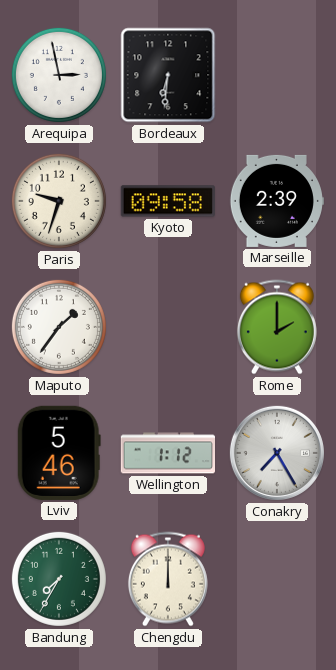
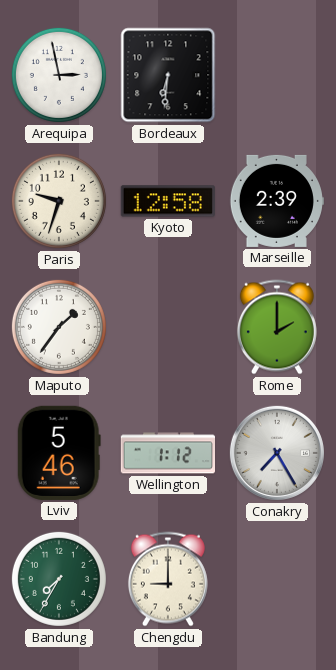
Kyoto: 09:58 -> 12:58 (168, 201)
Chengdu: 12:00 -> 9:00 (168, 579)
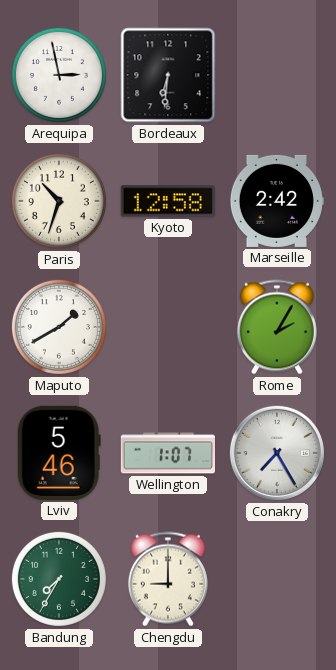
Paris: 9:33 -> 10:33 (59, 201)
Marseille: 2:39 -> 2:42 (276, 201)
Maputo: 1:36 -> 1:40 (59, 327)
Rome: 2:00 -> 2:05 (277, 327)
Wellington: 1:12 -> 1:07 (167, 453)
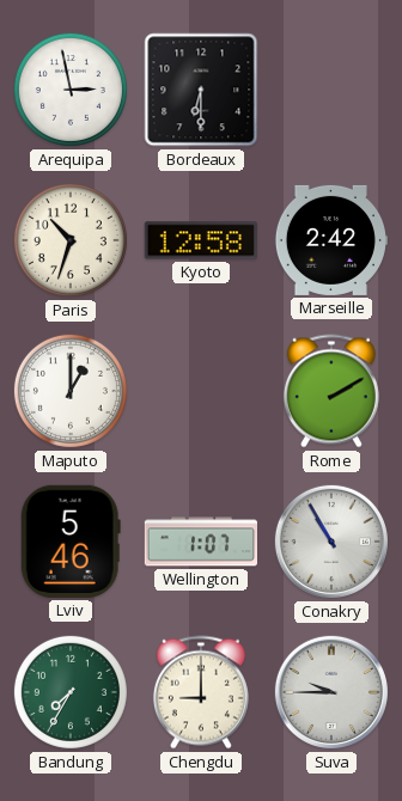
Bordeaux: 6:31 -> 6:30 (201, 90)
Maputo: 1:40 -> 1:00 (71, 391)
Rome: 2:05 -> 2:10 (331, 391)
Conakry: 7:25 -> 10:55 (331, 542)
Suva: none -> 9:45 (331, 692)
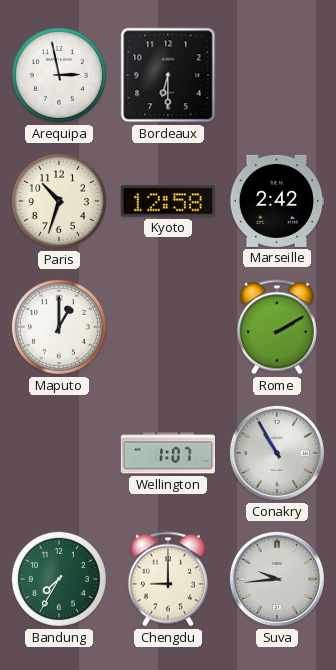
Lviv: 5:46 -> none (71, 542)
Suva: 9:45 -> 9:44 (277, 579)
